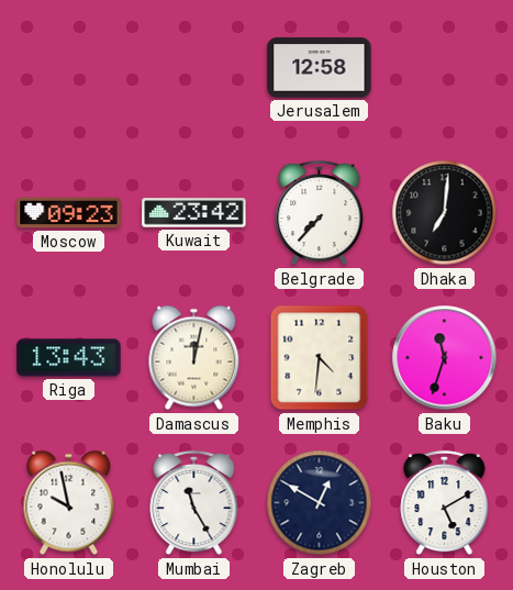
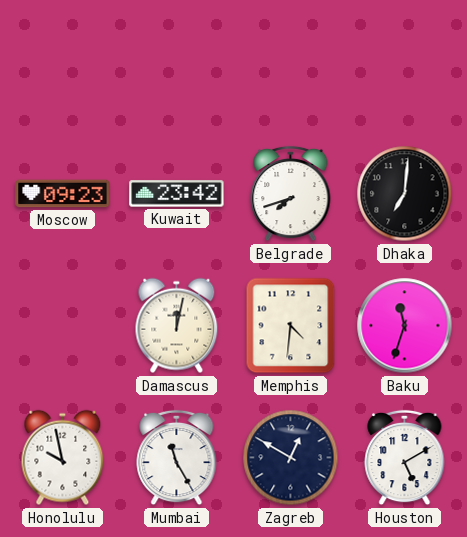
Jerusalem: 12:58 -> none (320, 68)
Belgrade: 7:37 -> 7:42 (291, 194)
Riga: 13:43 -> none (69, 358)
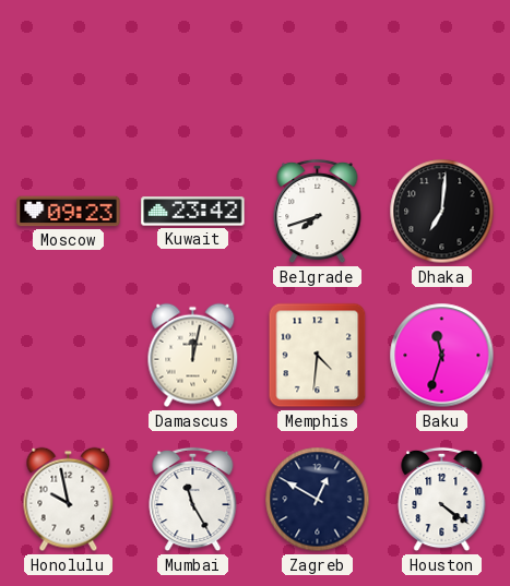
Houston: 5:10 -> 4:21 (442, 500)
